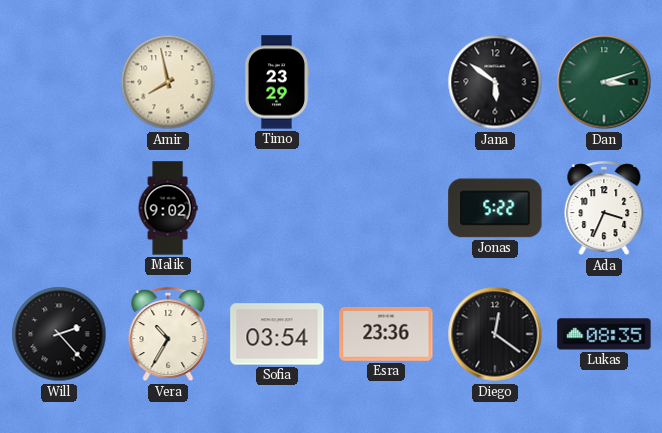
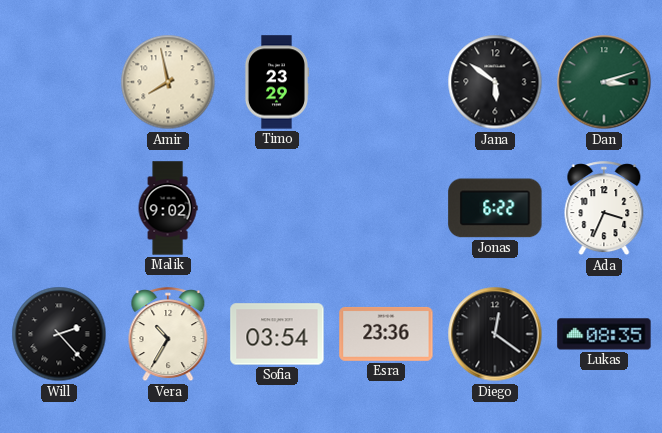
Jonas: 5:22 -> 6:22 (495, 208)
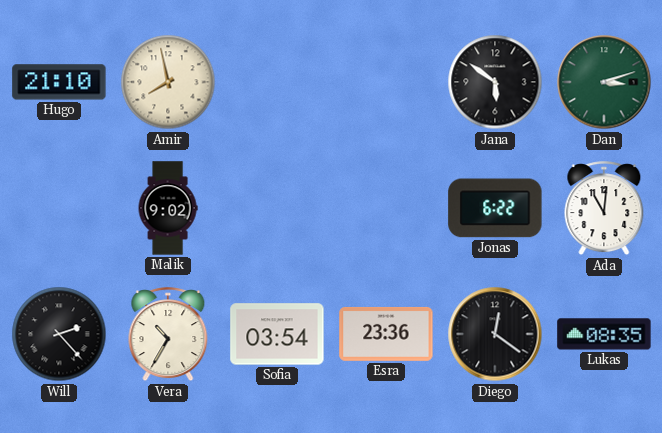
Hugo: none -> 21:10 (59, 82)
Timo: 23:29 -> none (276, 82)
Ada: 3:34 -> 11:01 (604, 209)
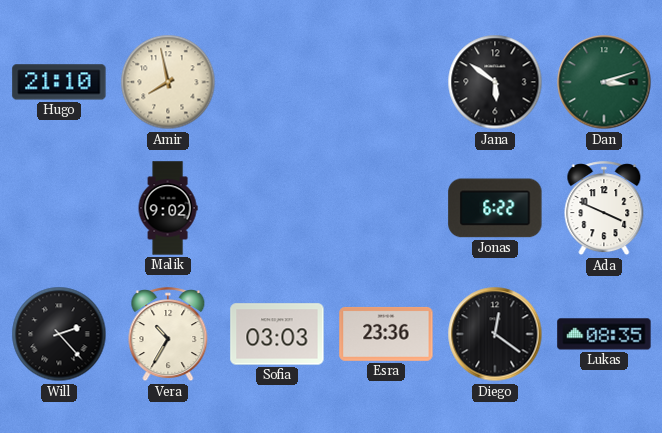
Ada: 11:01 -> 3:49 (604, 209)
Sofia: 03:54 -> 03:03 (277, 334)
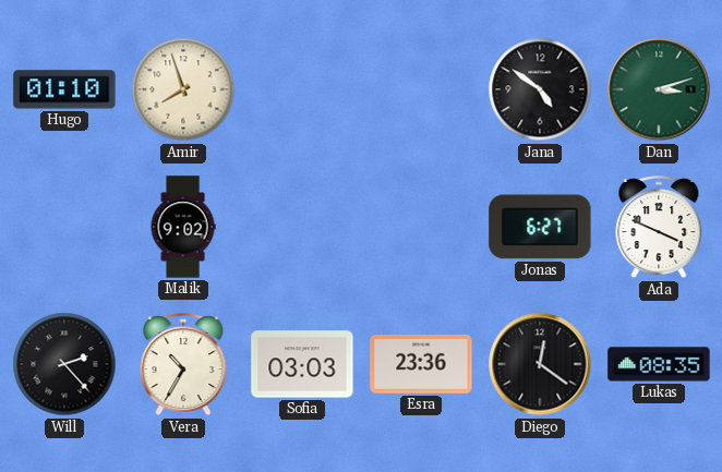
Hugo: 21:10 -> 01:10 (64, 89)
Amir: 7:58 -> 7:57 (183, 89)
Jana: 5:51 -> 4:51 (540, 89)
Jonas: 6:22 -> 6:27 (540, 227)
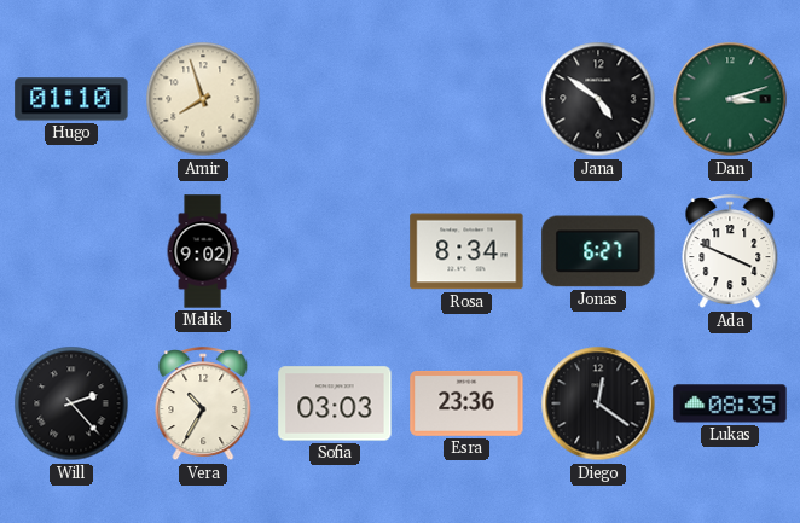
Rosa: none -> 8:34 (466, 251)
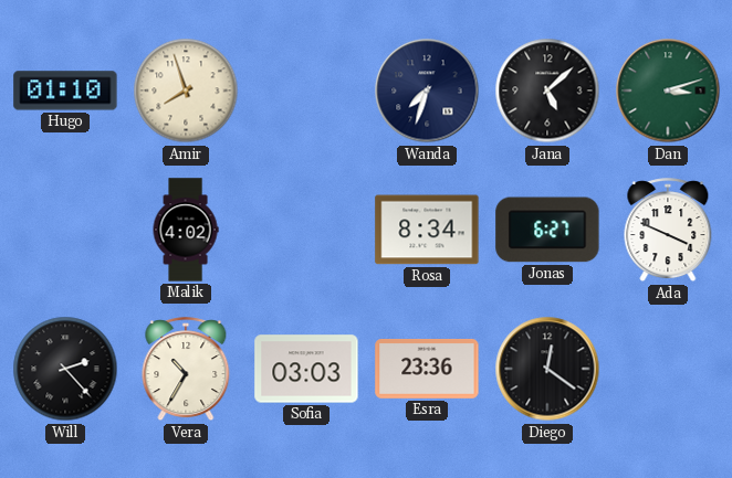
Wanda: none -> 7:33 (427, 91)
Jana: 4:51 -> 5:08 (547, 91)
Malik: 9:02 -> 4:02 (186, 230)
Lukas: 08:35 -> none (730, 403)
